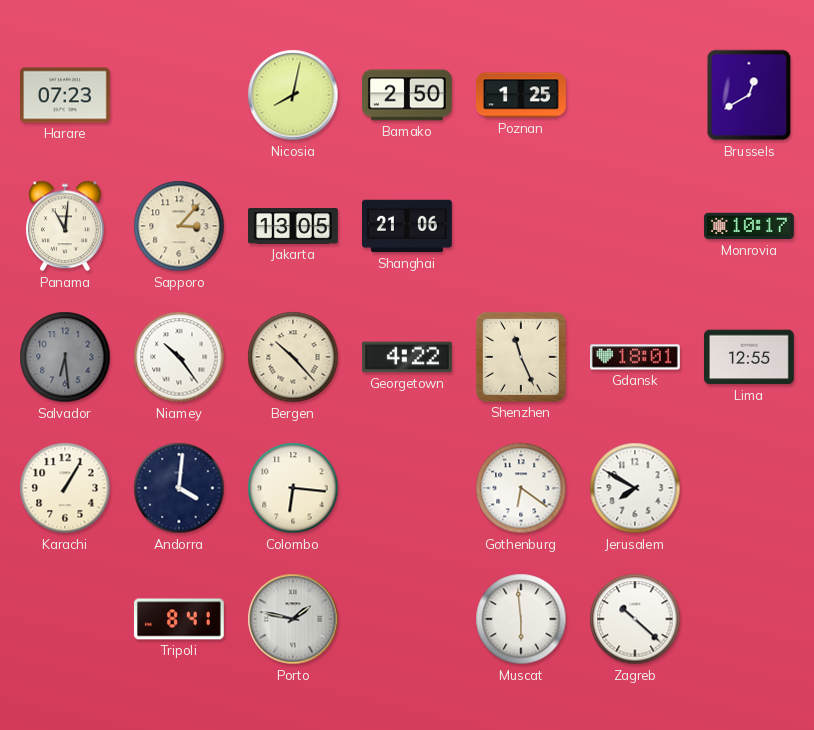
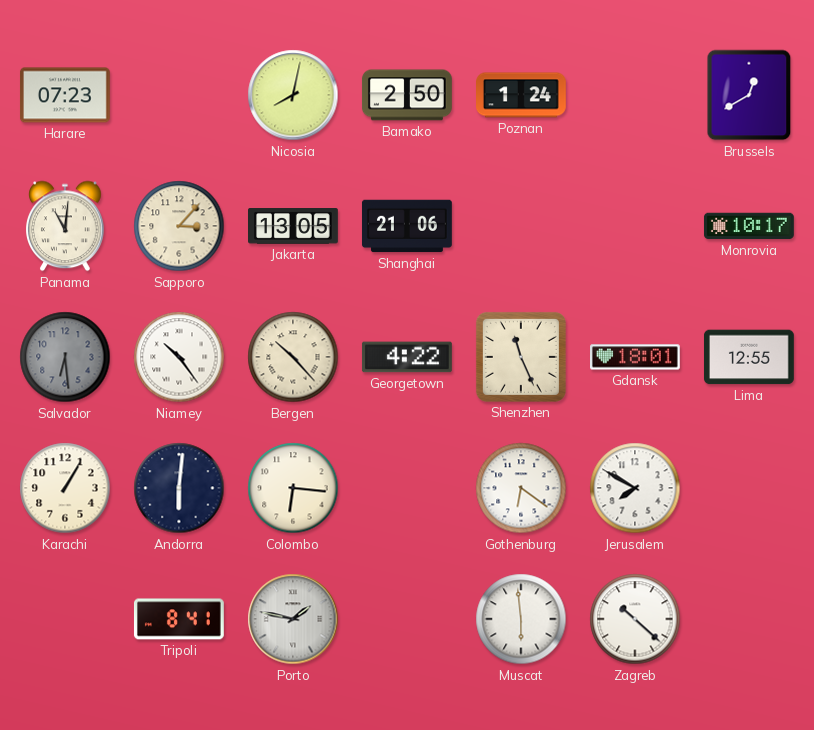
Poznan: 1:25 -> 1:24 (522, 95)
Andorra: 4:01 -> 6:01 (179, 488)
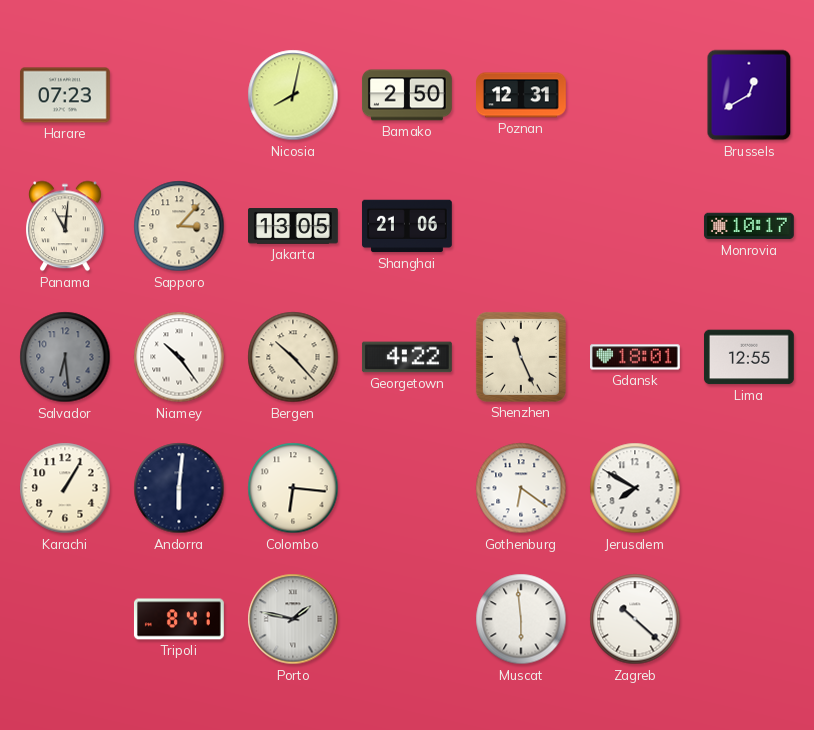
Poznan: 1:24 -> 12:31 (522, 95)
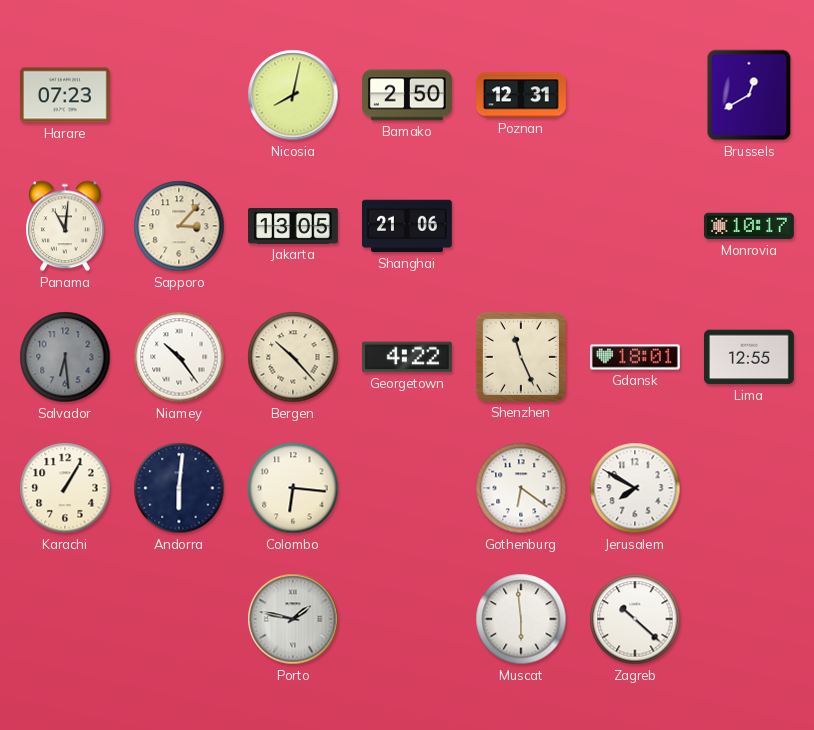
Tripoli: 8:41 -> none (179, 619)
